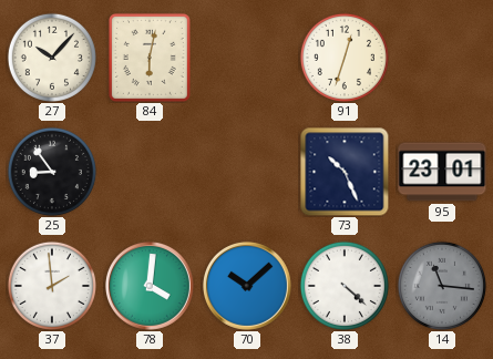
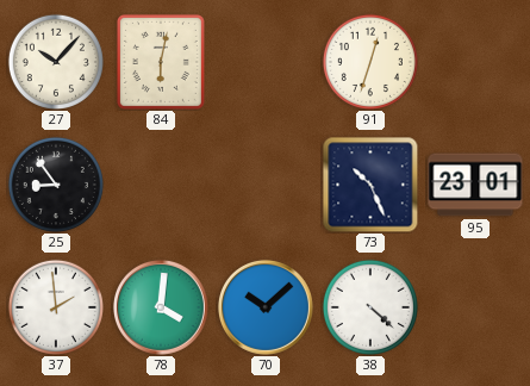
14: 11:16 -> none (442, 286)
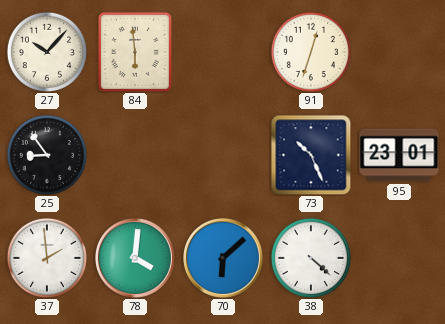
84: 6:02 -> 5:59 (135, 52)
70: 10:08 -> 6:08 (223, 258)
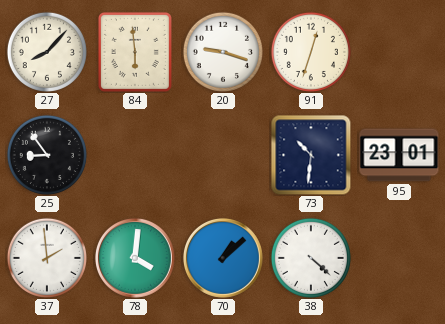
27: 10:07 -> 8:07 (47, 52)
20: none -> 9:18 (223, 52)
73: 10:26 -> 10:31 (311, 155)
70: 6:08 -> 1:08 (223, 258)
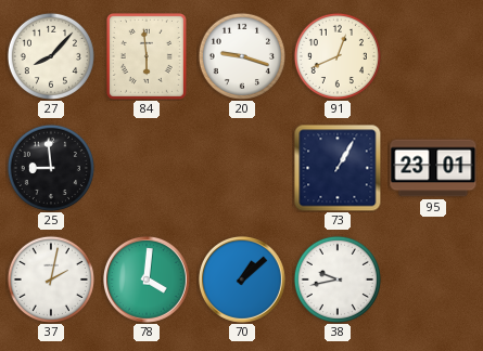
91: 12:33 -> 12:41 (338, 56)
25: 8:54 -> 8:59 (51, 168)
73: 10:31 -> 1:05 (338, 168)
37: 1:59 -> 2:02 (51, 279)
38: 4:22 -> 9:43 (338, 279)
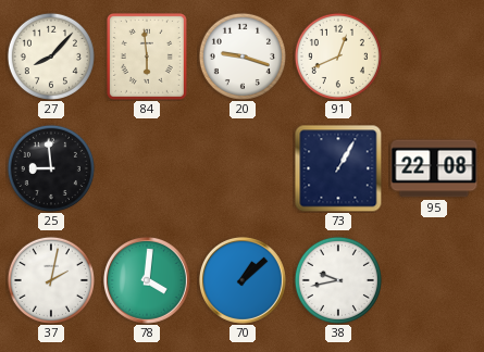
95: 23:01 -> 22:08 (434, 168)
